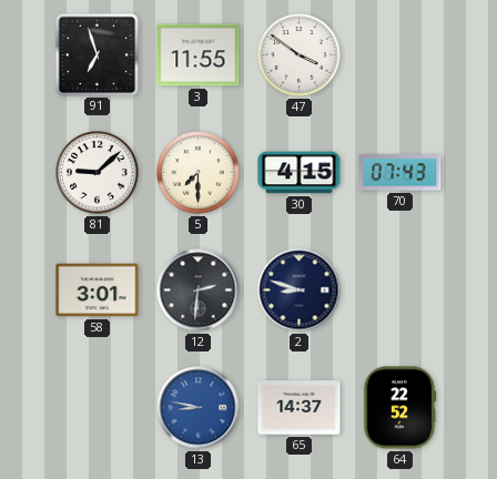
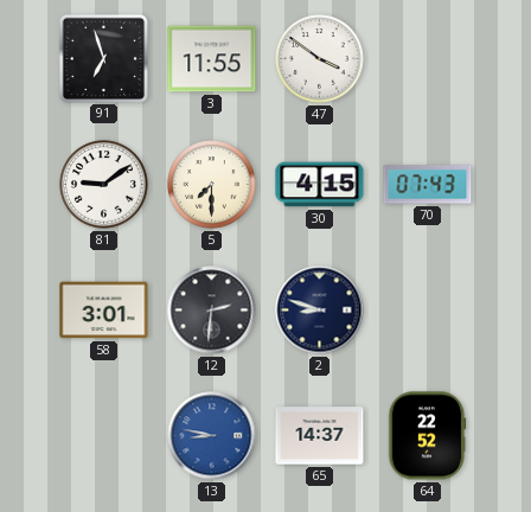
81: 9:08 -> 9:09 (104, 185)
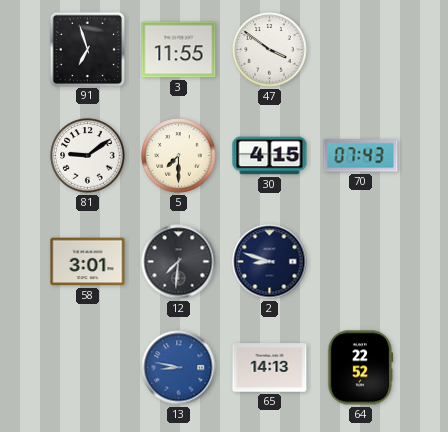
12: 2:31 -> 7:31 (179, 262)
65: 14:37 -> 14:13 (270, 368)
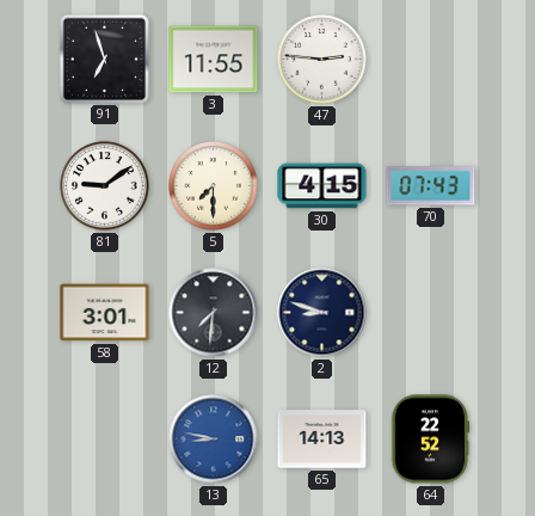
47: 3:51 -> 2:46 (322, 60)
